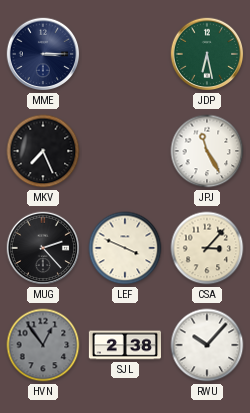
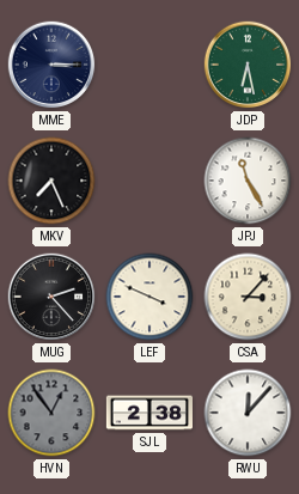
RWU: 10:07 -> 12:07 (248, 413)
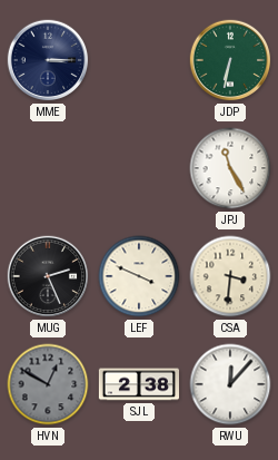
JDP: 6:28 -> 6:32 (230, 60)
MKV: 7:26 -> none (51, 181)
MUG: 2:23 -> 2:26 (48, 276)
CSA: 3:07 -> 3:31 (230, 276)
HVN: 12:54 -> 12:50 (48, 384)
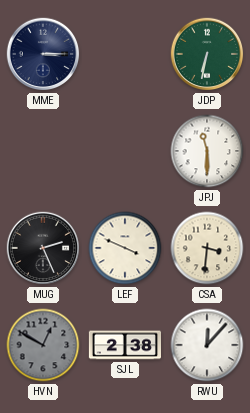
JPJ: 11:25 -> 11:30 (207, 151)
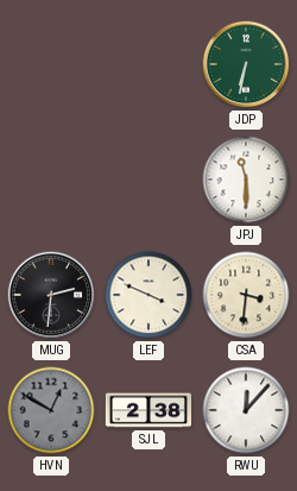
MME: 3:15 -> none (43, 54)
MUG: 2:26 -> 2:31 (51, 295)
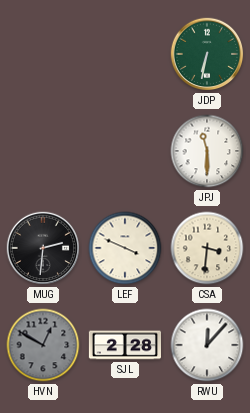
SJL: 2:38 -> 2:28 (124, 345)
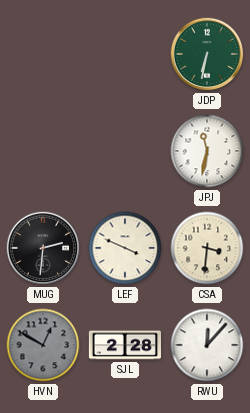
JPJ: 11:30 -> 11:32 (207, 151)
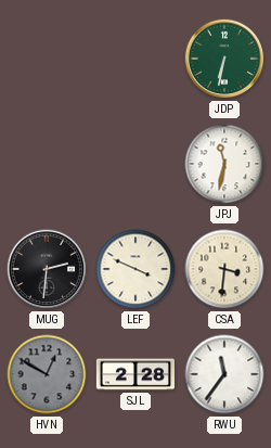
RWU: 12:07 -> 11:36 (224, 374)
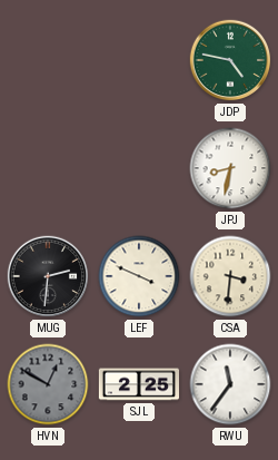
JDP: 6:32 -> 4:47 (230, 60)
JPJ: 11:32 -> 8:32 (230, 168)
SJL: 2:28 -> 2:25 (138, 384)
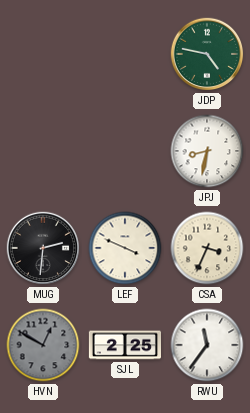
CSA: 3:31 -> 3:34 (207, 248)
